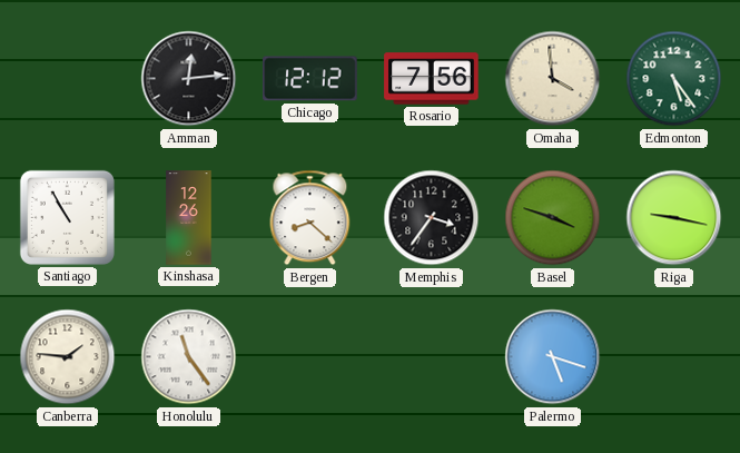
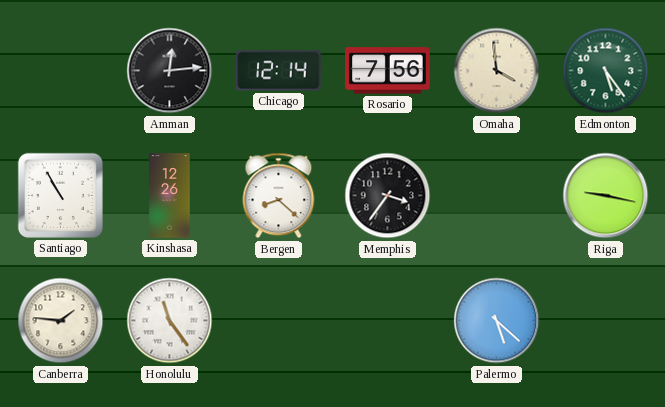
Chicago: 12:12 -> 12:14 (279, 71)
Basel: 3:48 -> none (553, 218)
Palermo: 5:18 -> 5:22 (497, 321)
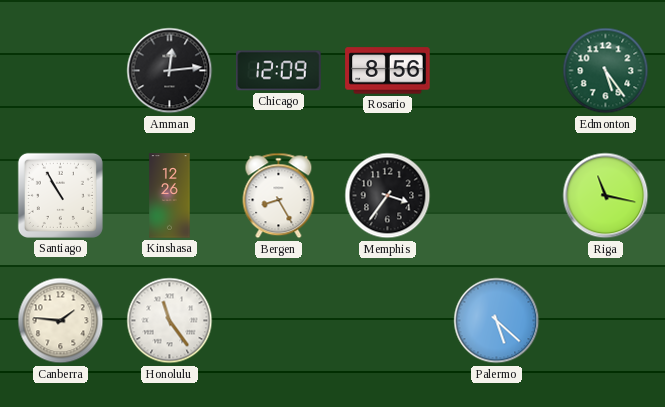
Chicago: 12:14 -> 12:09 (279, 71)
Rosario: 7:56 -> 8:56 (388, 71)
Omaha: 3:59 -> none (497, 71)
Bergen: 8:22 -> 8:25 (279, 196)
Riga: 9:17 -> 11:17 (606, 196)
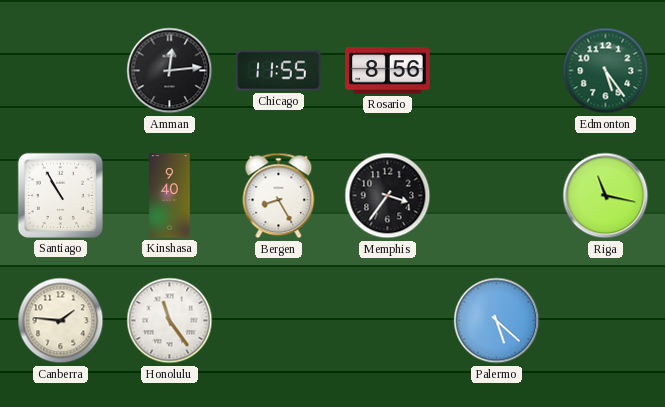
Chicago: 12:09 -> 11:55 (279, 71)
Kinshasa: 12:26 -> 9:40 (170, 196)
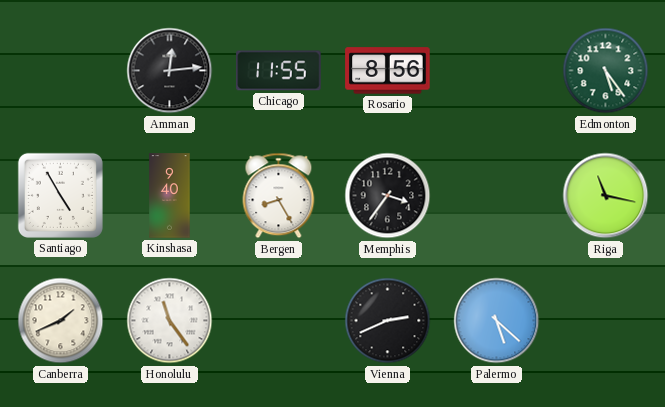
Santiago: 10:55 -> 4:55 (60, 195)
Canberra: 1:46 -> 1:41 (61, 321)
Vienna: none -> 2:41 (388, 321)
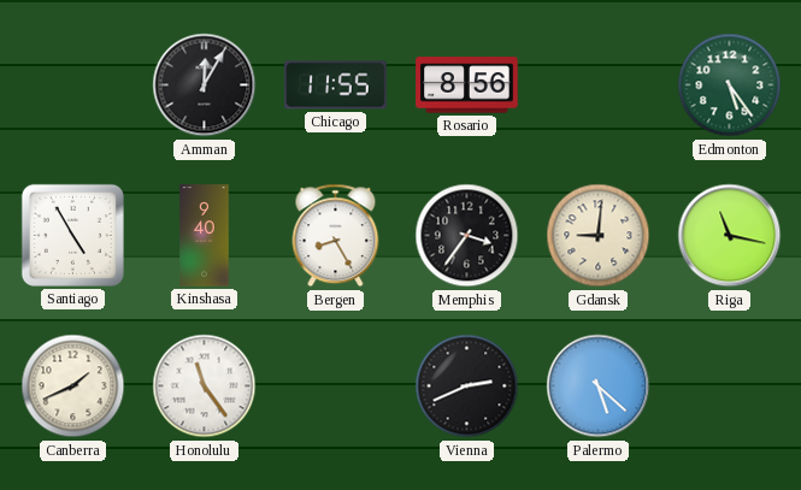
Amman: 12:14 -> 12:05 (205, 85)
Gdansk: none -> 9:01 (599, 236)
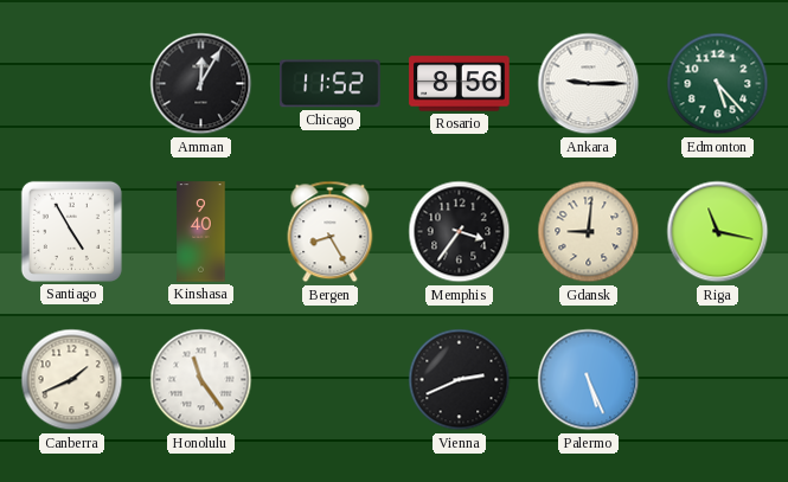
Chicago: 11:55 -> 11:52 (331, 84)
Ankara: none -> 9:15 (589, 84)
Edmonton: 5:24 -> 5:23 (718, 84)
Palermo: 5:22 -> 5:26 (589, 380)
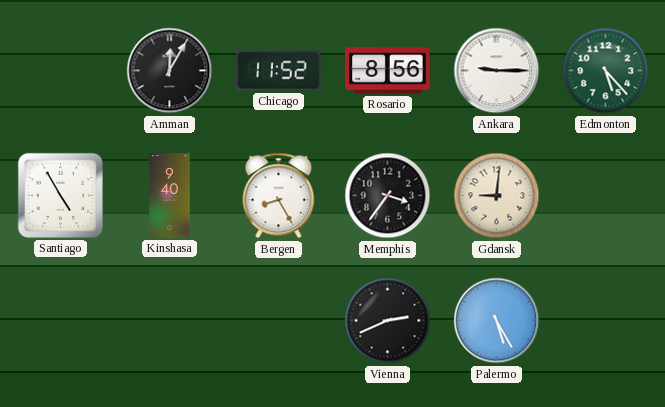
Riga: 11:17 -> none (718, 232)
Canberra: 1:41 -> none (72, 380)
Honolulu: 11:24 -> none (201, 380)
Palermo: 5:26 -> 5:25 (497, 321)
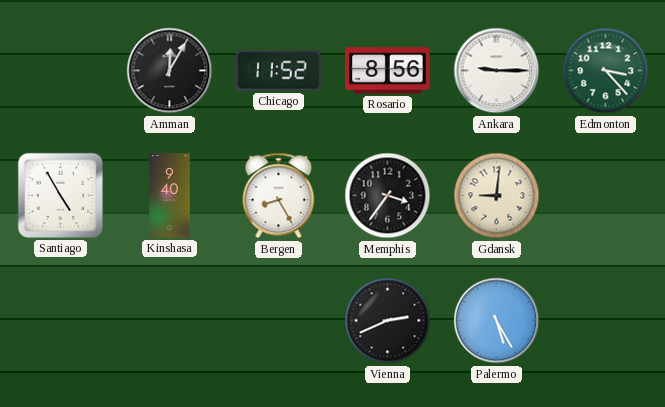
Edmonton: 5:23 -> 3:23 (606, 71)
